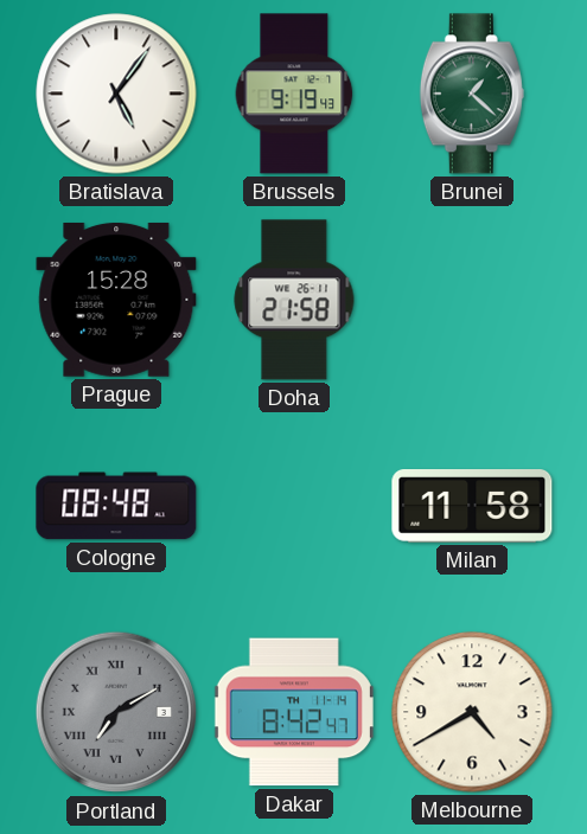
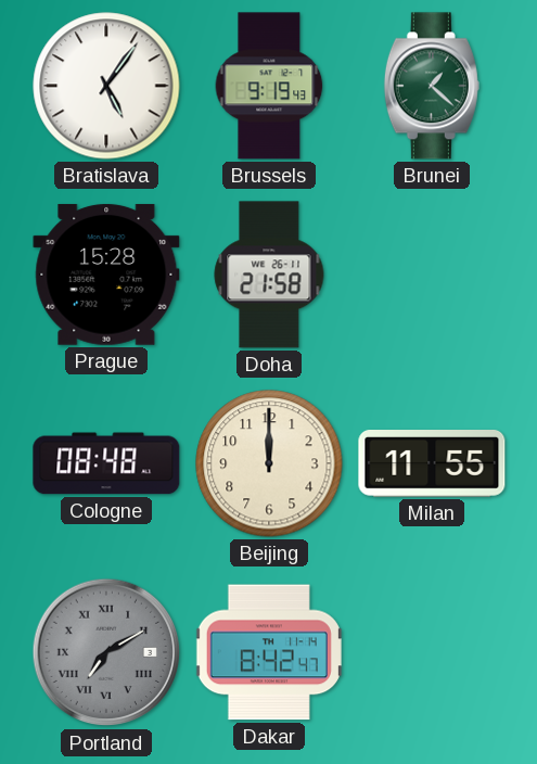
Beijing: none -> 12:00 (269, 463)
Milan: 11:58 -> 11:55 (432, 464)
Melbourne: 4:40 -> none (472, 712)
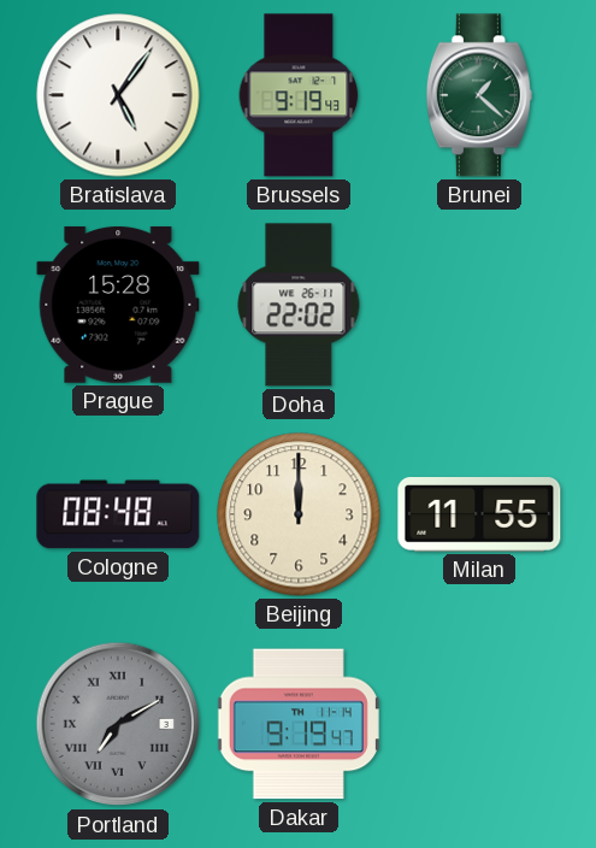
Doha: 21:58 -> 22:02 (299, 305)
Dakar: 8:42 -> 9:19 (299, 724)
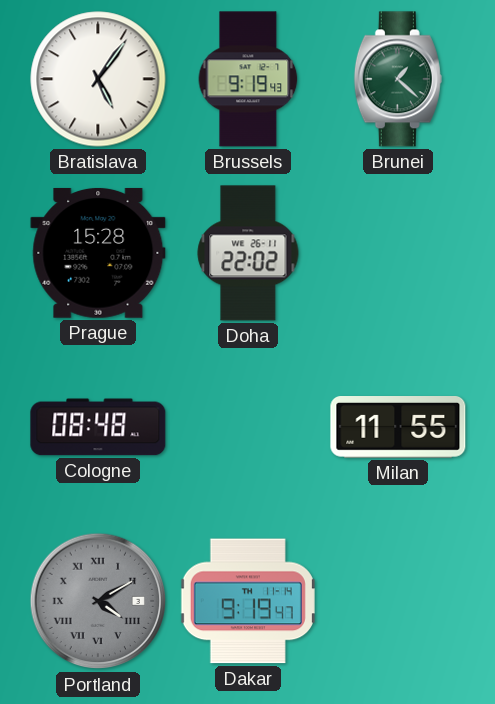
Beijing: 12:00 -> none (299, 514)
Portland: 7:10 -> 4:10 (98, 601)
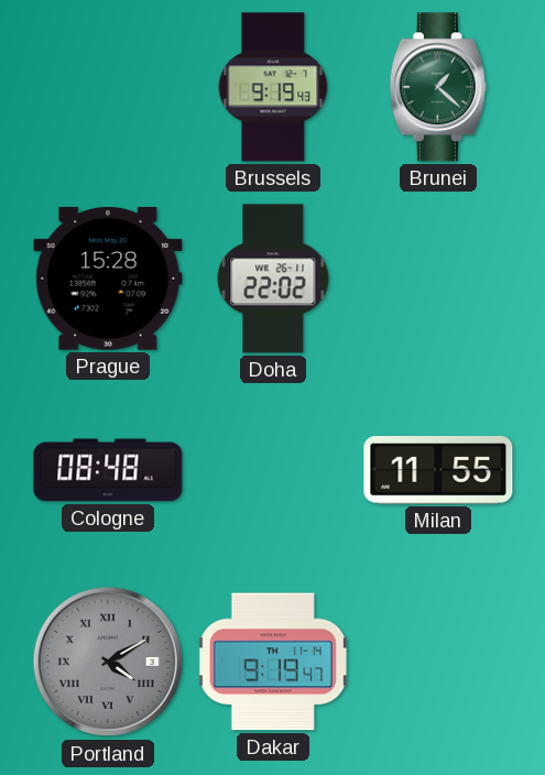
Bratislava: 5:06 -> none (98, 79)
